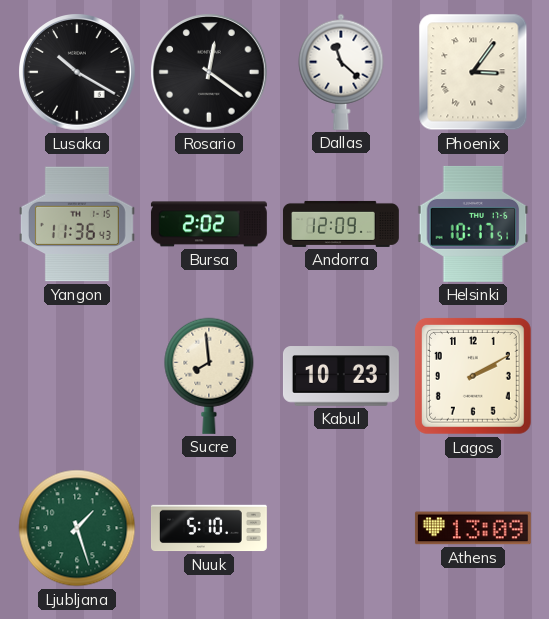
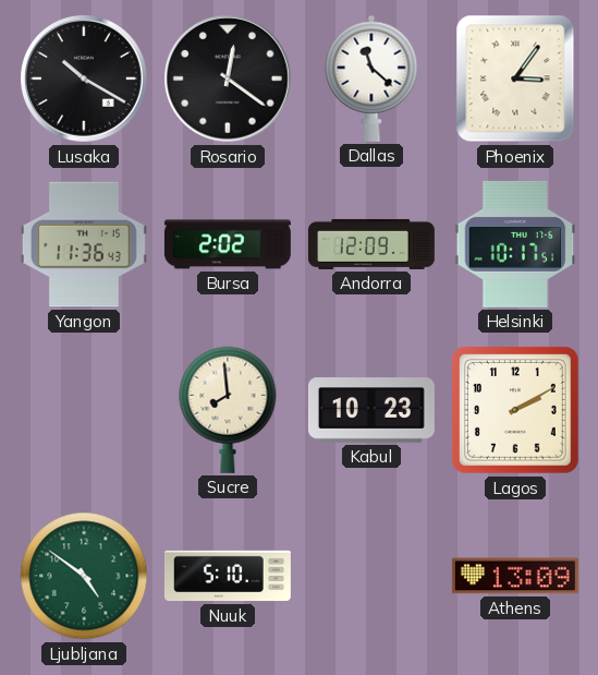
Ljubljana: 1:27 -> 4:51 (84, 576)
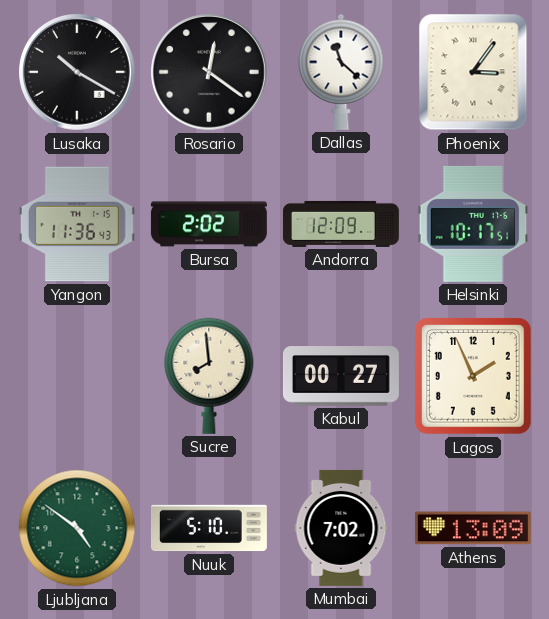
Kabul: 10:23 -> 00:27 (341, 376)
Lagos: 2:10 -> 1:56 (473, 376)
Mumbai: none -> 7:02 (341, 528)
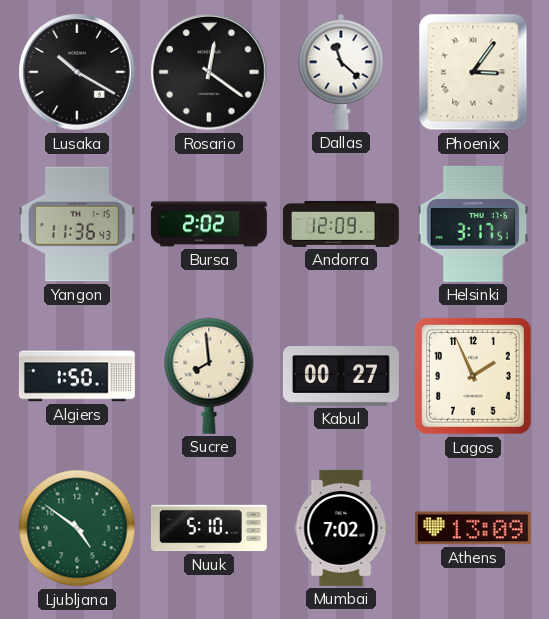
Helsinki: 10:17 -> 3:17 (473, 224)
Algiers: none -> 1:50 (77, 376)
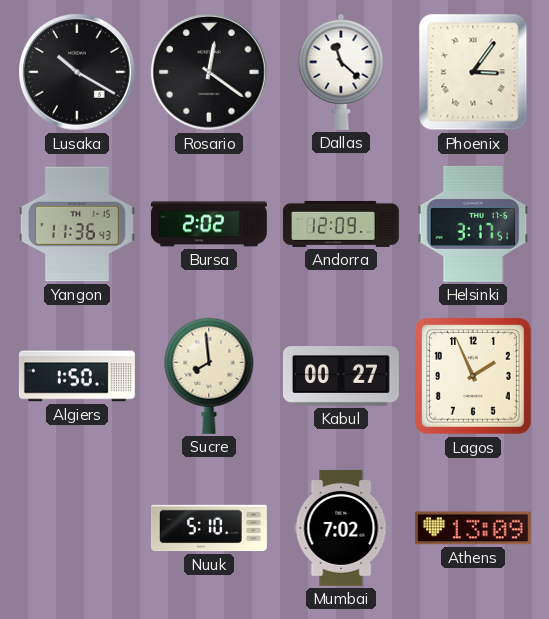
Ljubljana: 4:51 -> none (77, 528)
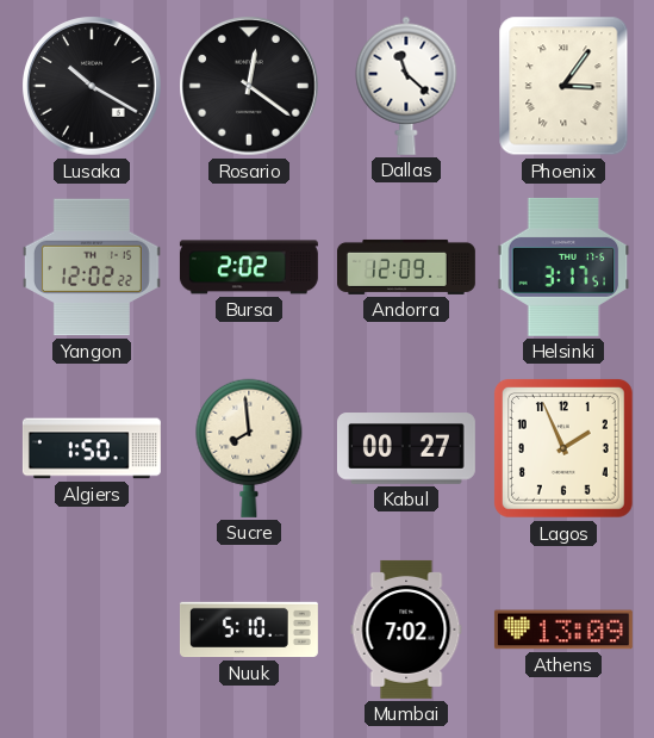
Yangon: 11:36 -> 12:02 (92, 267)
